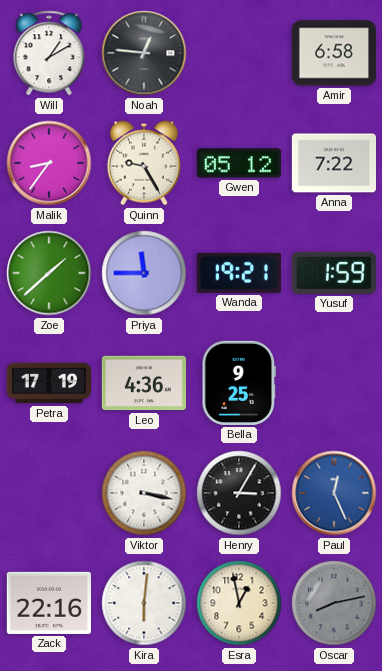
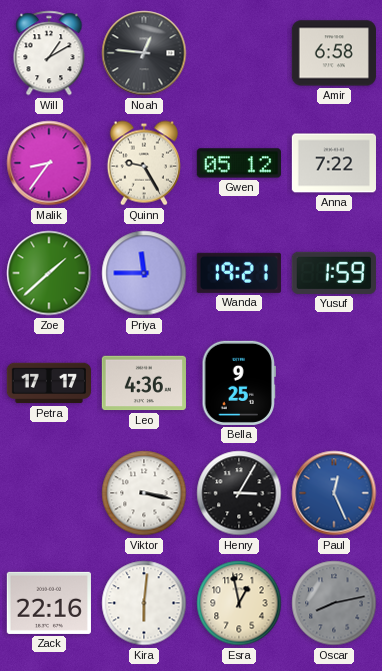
Petra: 17:19 -> 17:17 (48, 383)
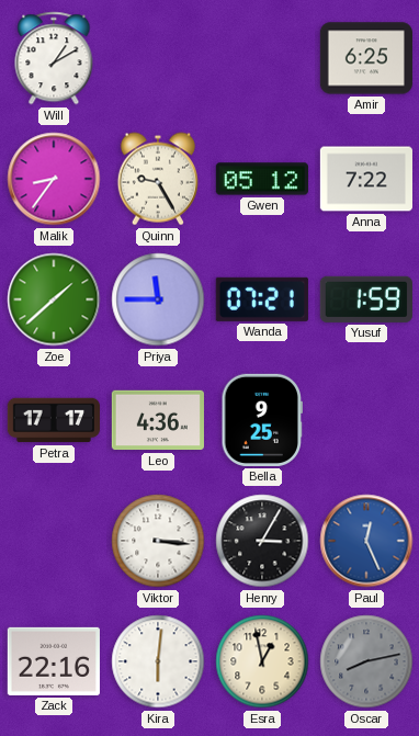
Noah: 12:46 -> none (144, 53)
Amir: 6:58 -> 6:25 (365, 58)
Wanda: 19:21 -> 07:21 (262, 299)
Viktor: 3:17 -> 3:16 (158, 541)
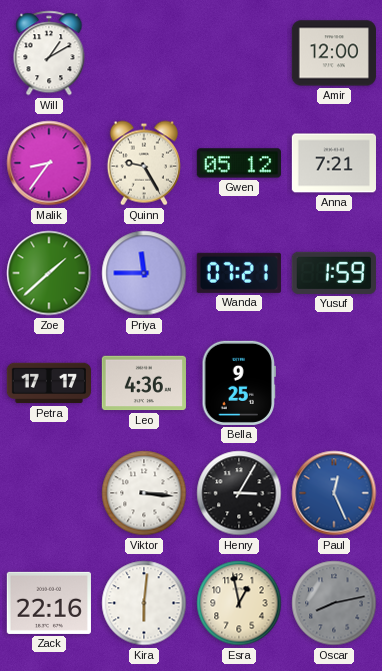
Amir: 6:25 -> 12:00 (333, 53)
Anna: 7:22 -> 7:21 (333, 163)
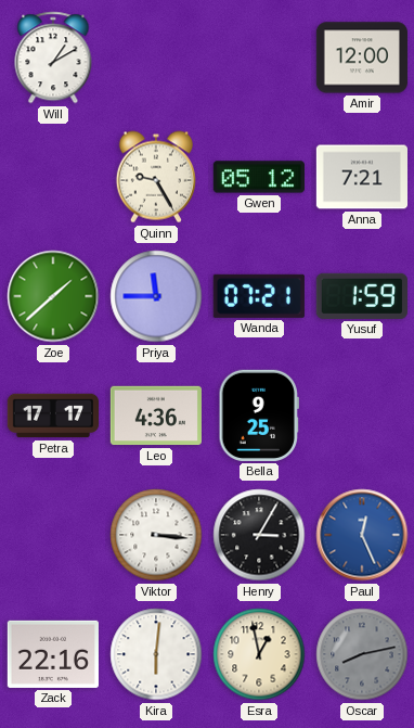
Malik: 8:36 -> none (49, 163)
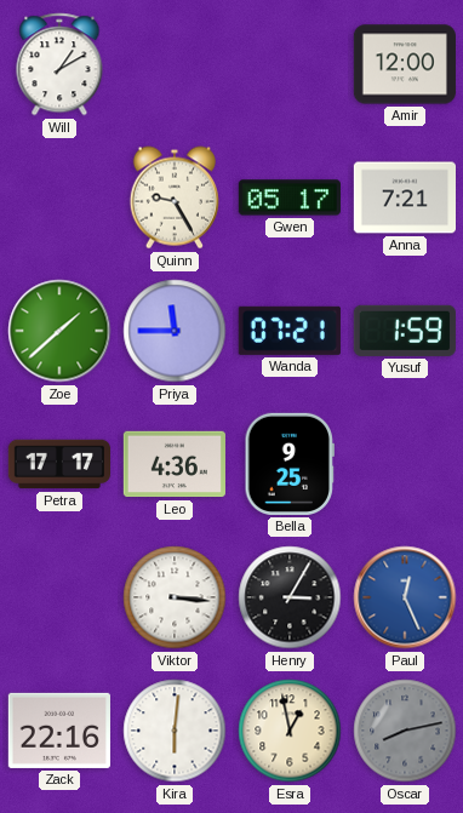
Gwen: 05:12 -> 05:17 (290, 197)
